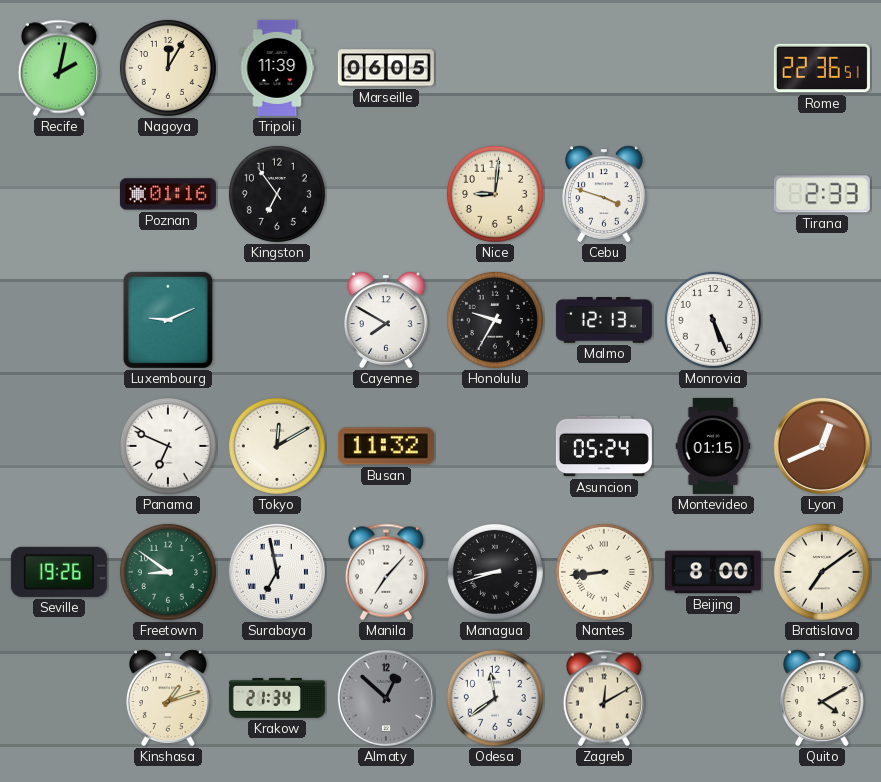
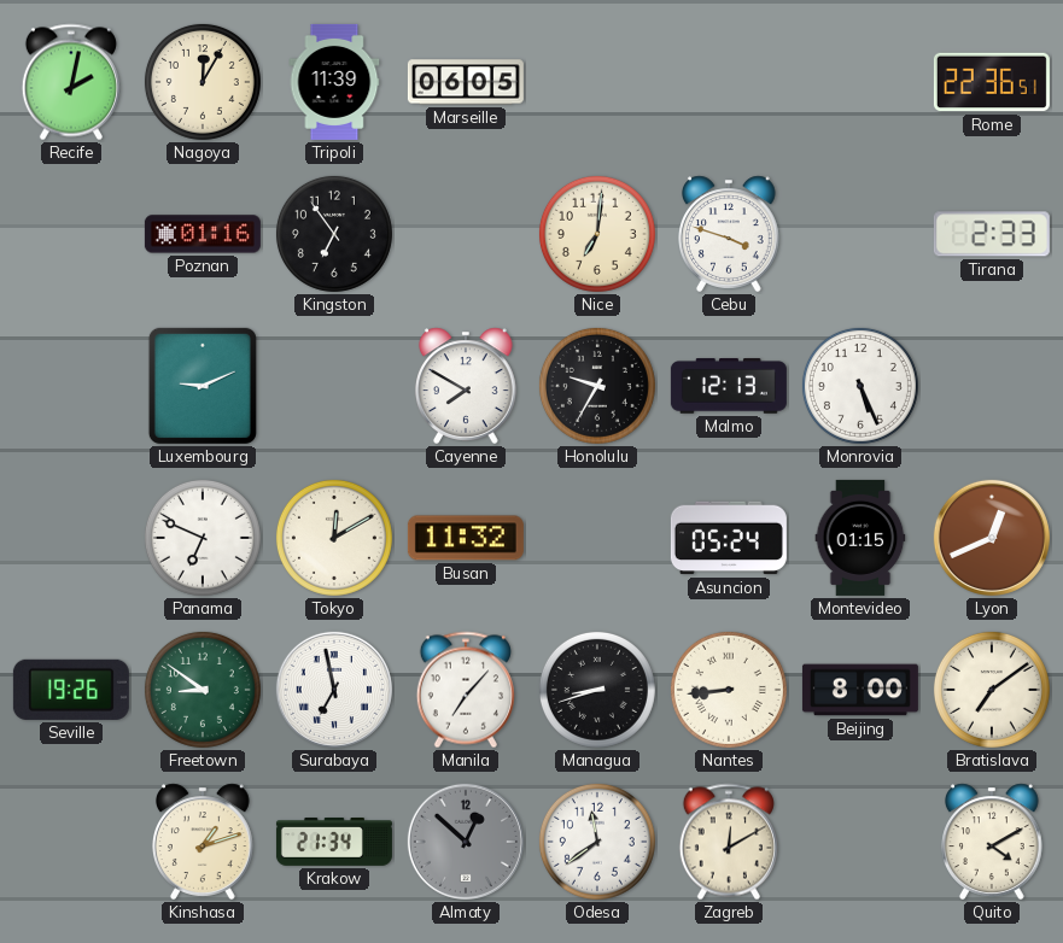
Nice: 9:01 -> 7:01 (597, 234)
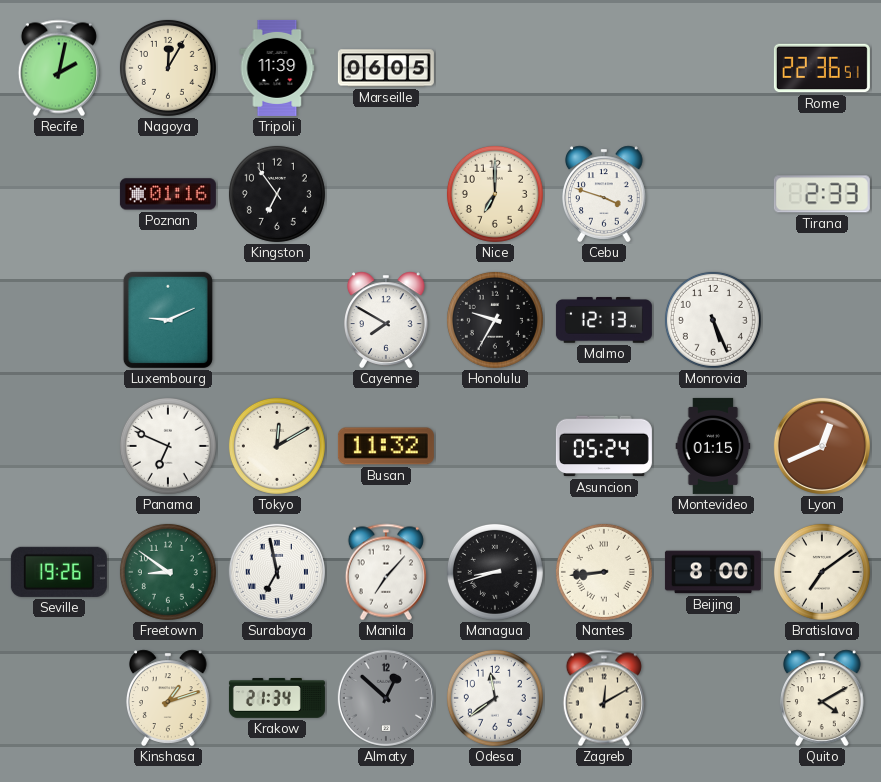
Nice: 7:01 -> 7:00 (495, 194)
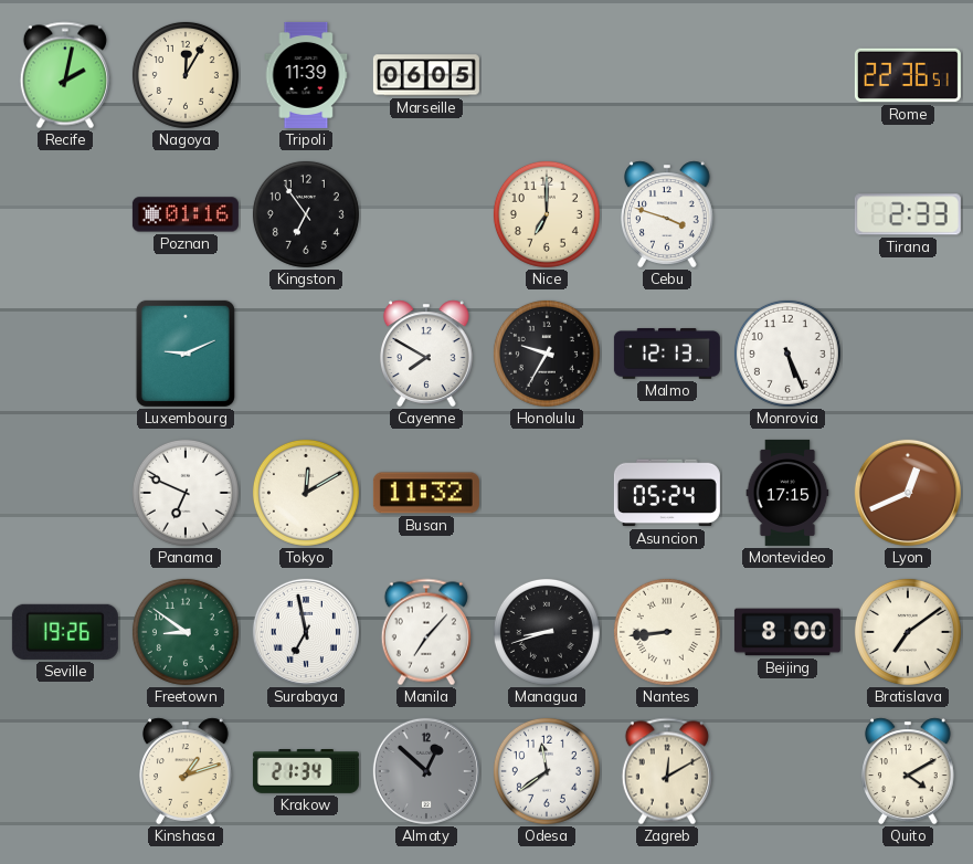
Montevideo: 01:15 -> 17:15 (787, 493)
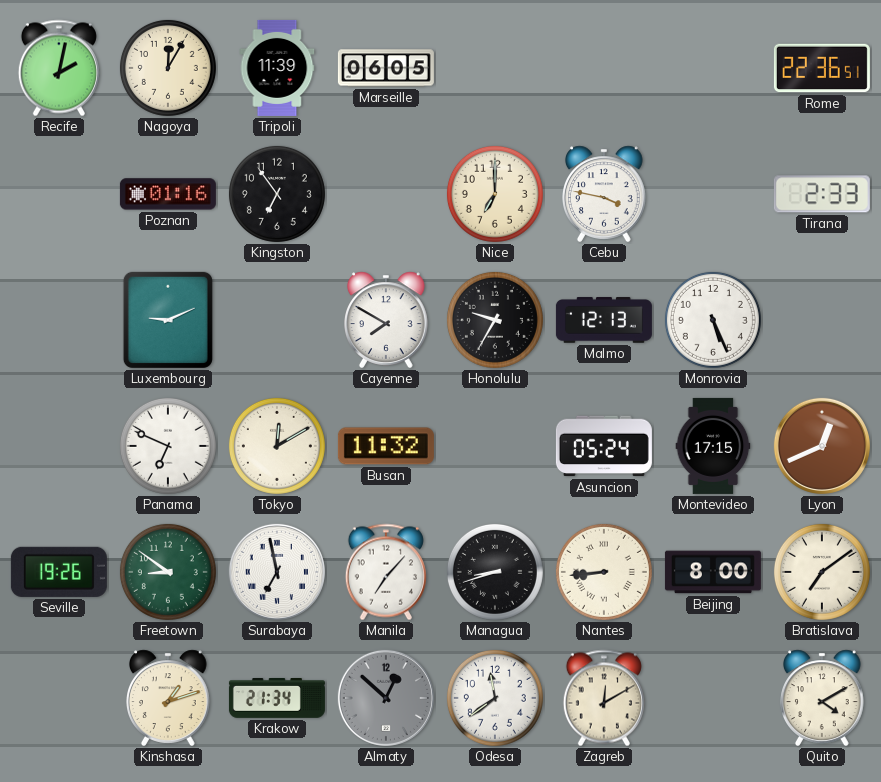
Cebu: 3:48 -> 3:47 (605, 194)
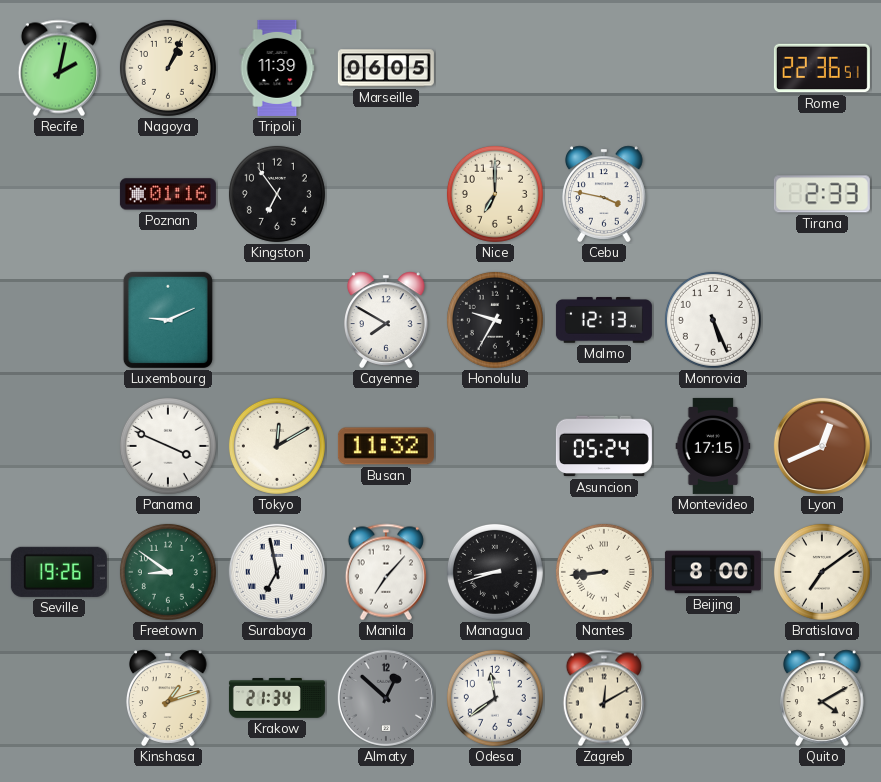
Nagoya: 12:05 -> 1:04 (168, 68)
Panama: 6:49 -> 3:49 (168, 446)
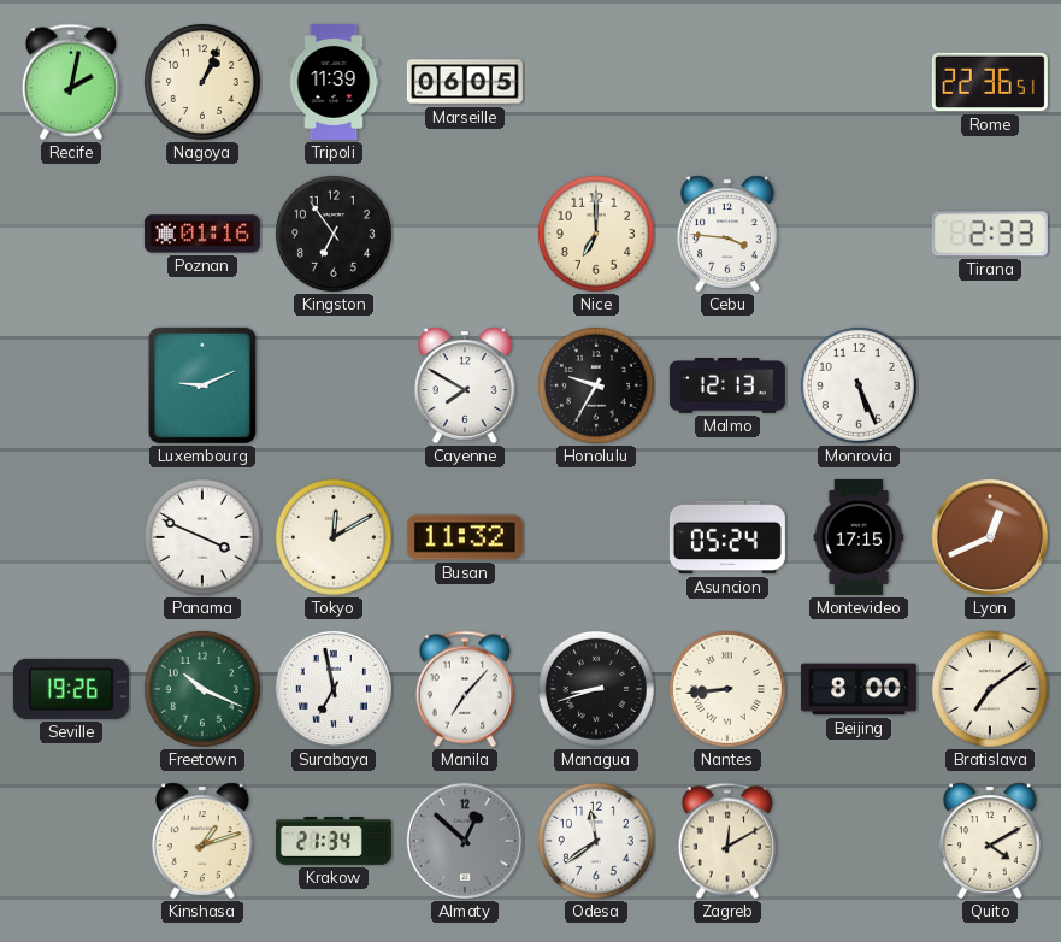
Cebu: 3:47 -> 3:46 (729, 234)
Freetown: 8:51 -> 10:19 (202, 689)
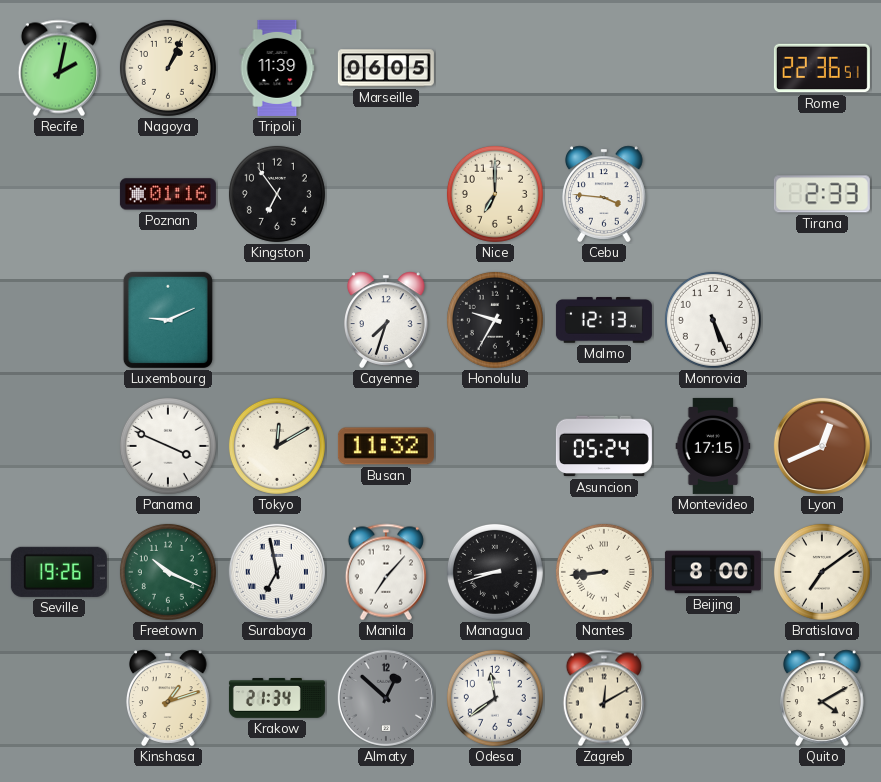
Cayenne: 7:50 -> 7:33 (387, 320)
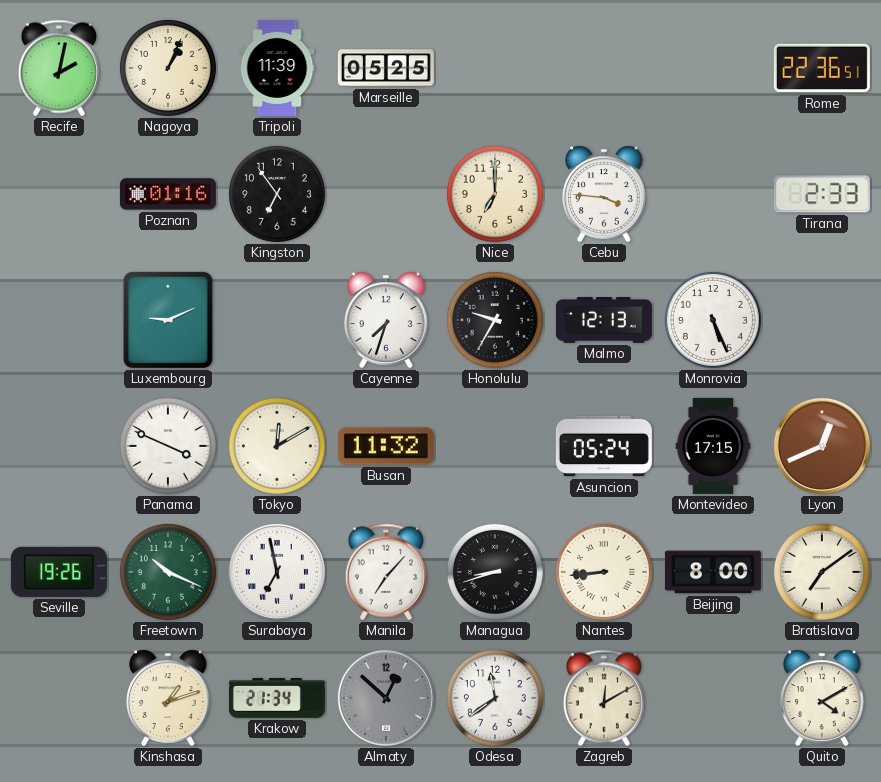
Marseille: 06:05 -> 05:25 (386, 68)
